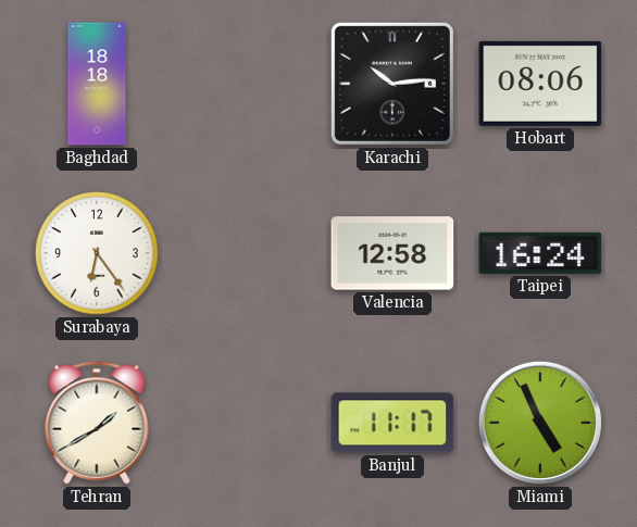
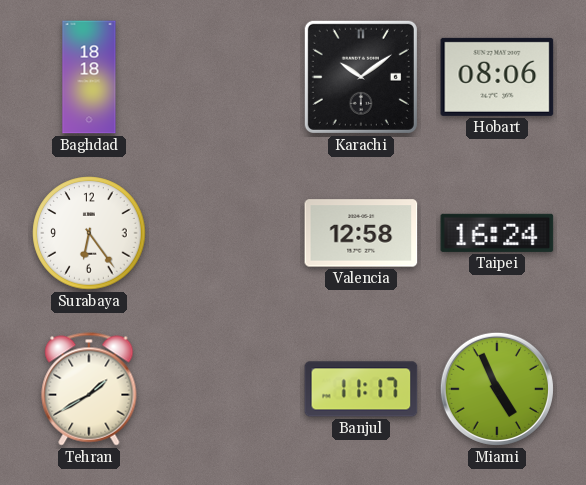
Karachi: 10:14 -> 10:09 (361, 77)
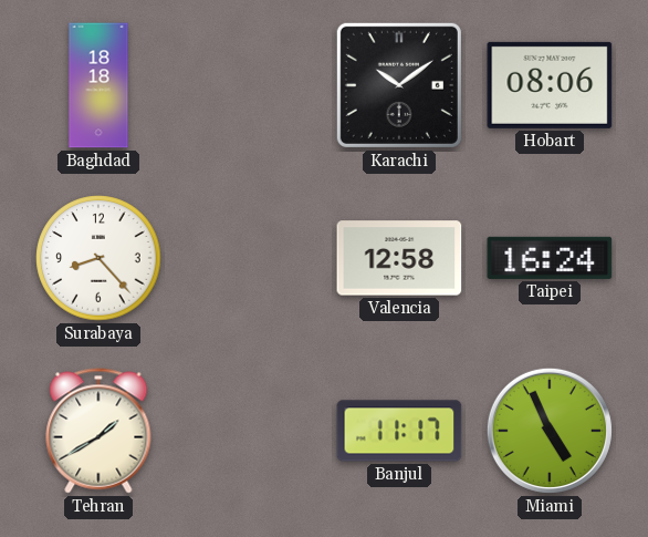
Surabaya: 6:24 -> 8:23 (98, 258)
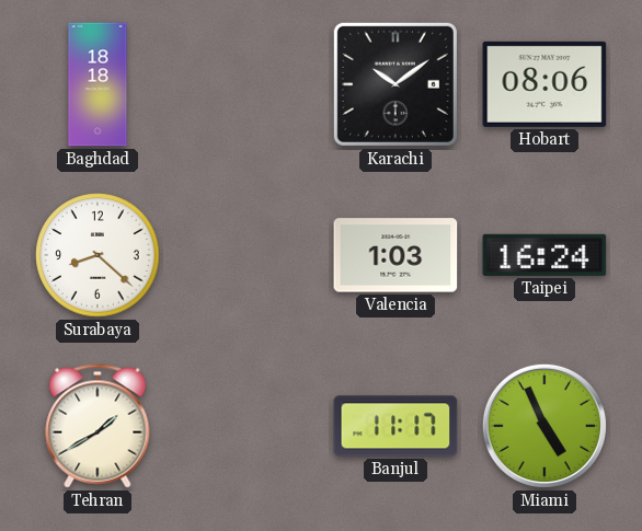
Surabaya: 8:23 -> 8:22 (98, 255)
Valencia: 12:58 -> 1:03 (395, 255)
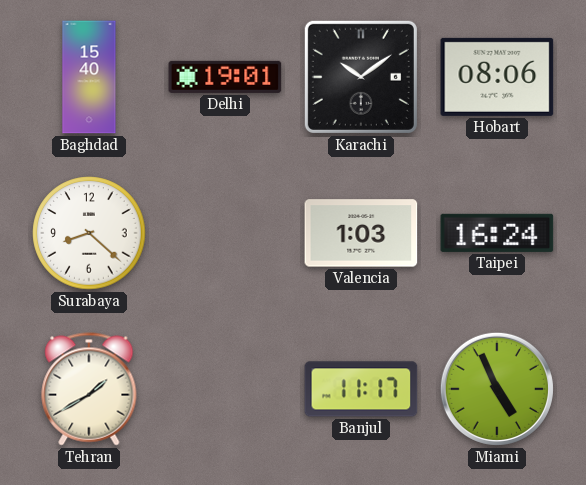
Baghdad: 18:18 -> 15:40 (89, 77)
Delhi: none -> 19:01 (225, 77)
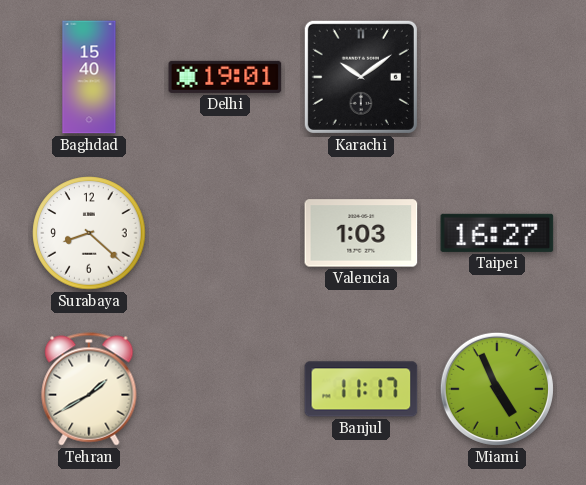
Hobart: 08:06 -> none (497, 77)
Taipei: 16:24 -> 16:27 (497, 233)
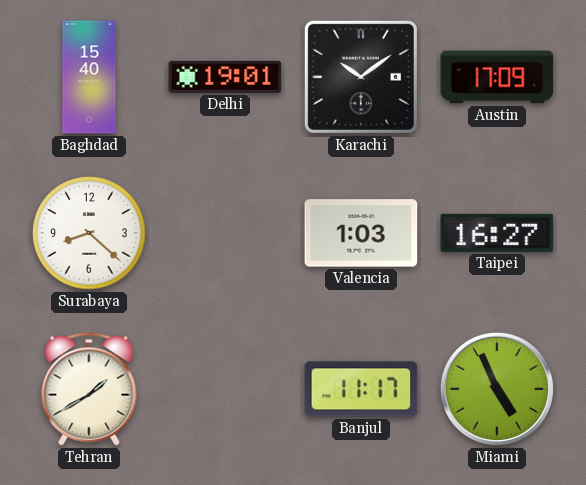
Austin: none -> 17:09 (497, 77)
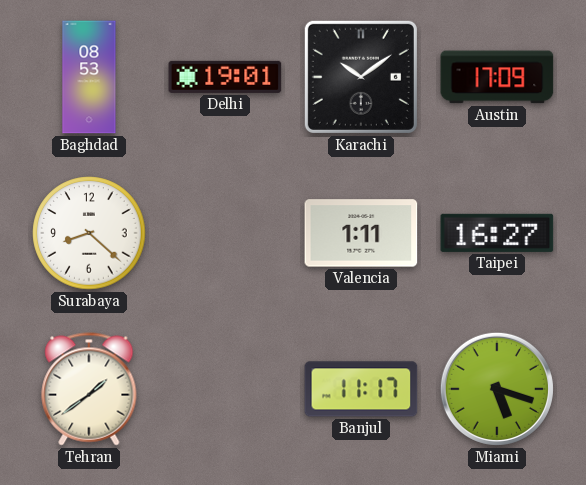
Baghdad: 15:40 -> 08:53 (89, 77)
Valencia: 1:03 -> 1:11 (361, 233)
Tehran: 1:40 -> 1:39 (89, 389)
Miami: 4:56 -> 5:18 (497, 389)
